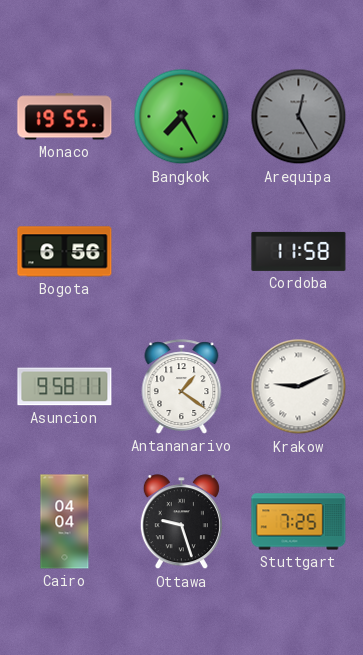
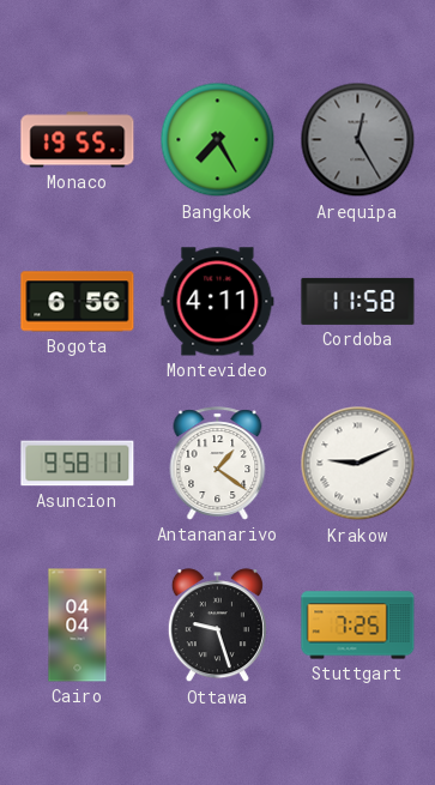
Montevideo: none -> 4:11 (218, 302)
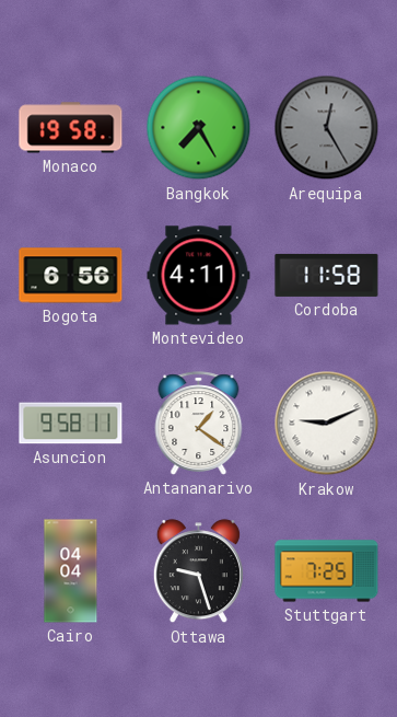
Monaco: 19:55 -> 19:58 (71, 128)
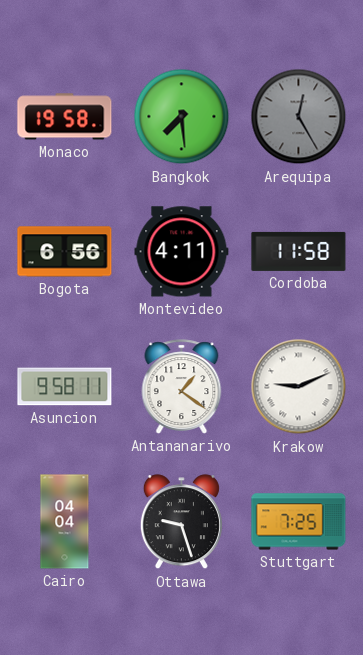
Bangkok: 7:25 -> 7:29 (182, 117)
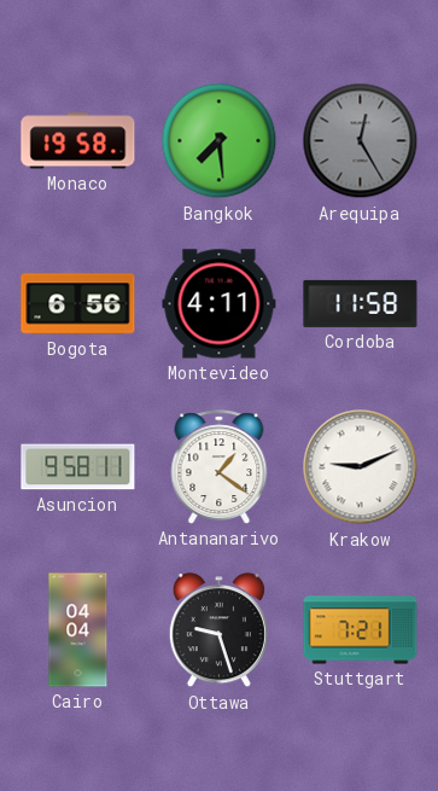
Stuttgart: 7:25 -> 7:21 (361, 630)
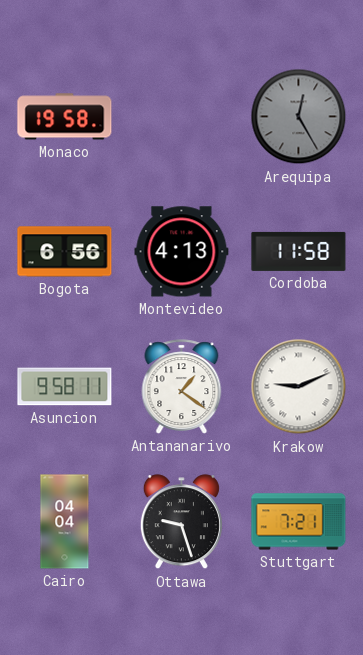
Bangkok: 7:29 -> none (220, 141)
Montevideo: 4:11 -> 4:13 (182, 252)
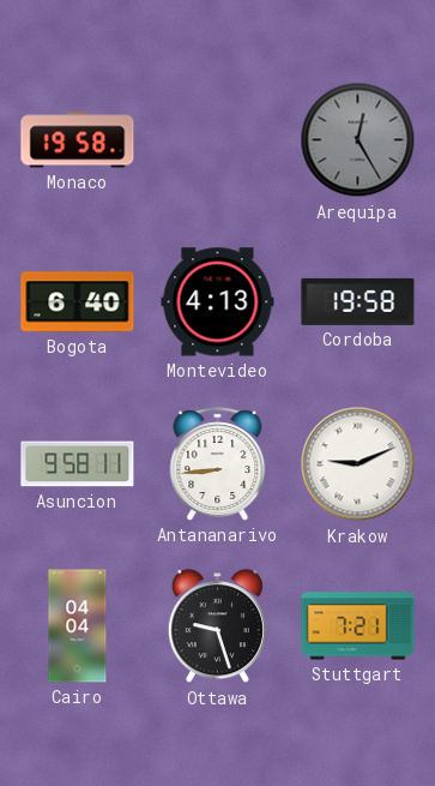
Bogota: 6:56 -> 6:40 (78, 302)
Cordoba: 11:58 -> 19:58 (358, 301)
Antananarivo: 1:21 -> 8:44 (218, 464)
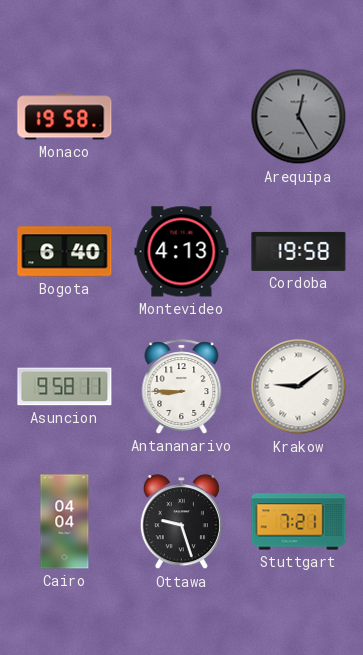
Antananarivo: 8:44 -> 8:45 (182, 387)
Krakow: 9:11 -> 9:09 (299, 387)
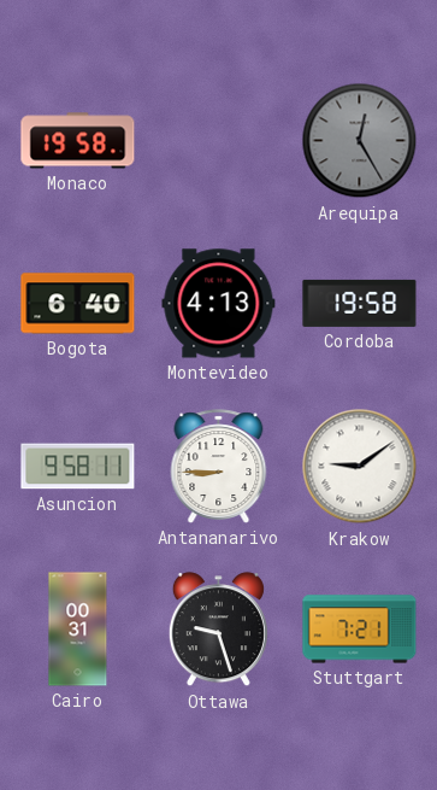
Cairo: 04:04 -> 00:31 (78, 630)
